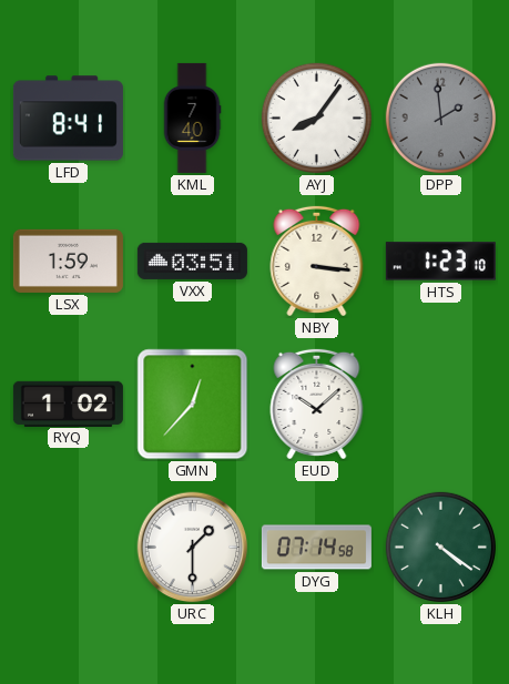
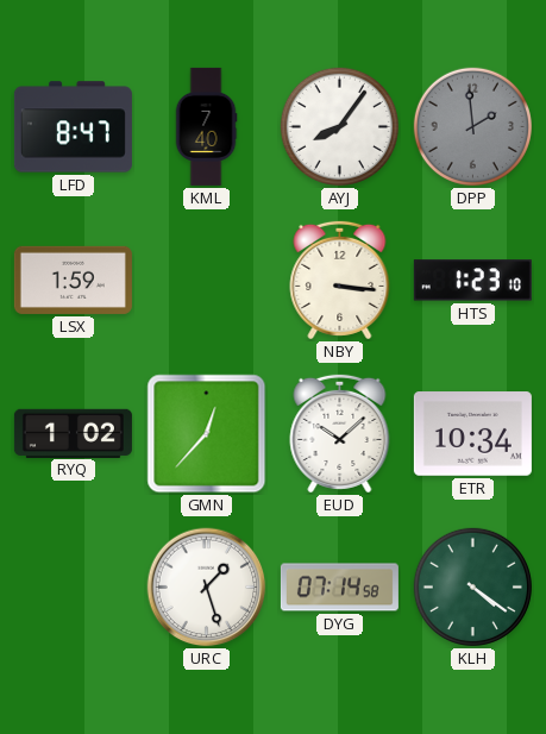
LFD: 8:41 -> 8:47 (73, 127)
VXX: 03:51 -> none (192, 261)
ETR: none -> 10:34 (472, 434)
URC: 1:30 -> 1:27 (207, 588)
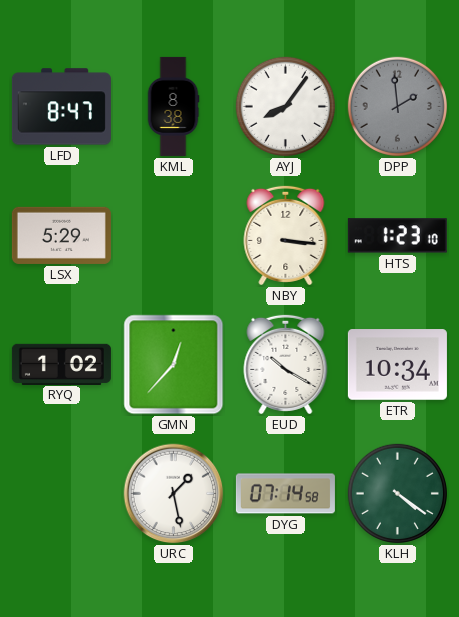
KML: 7:40 -> 8:38 (173, 106)
LSX: 1:59 -> 5:29 (61, 235)
EUD: 10:08 -> 10:20 (286, 364)
URC: 1:27 -> 1:28 (174, 494)
